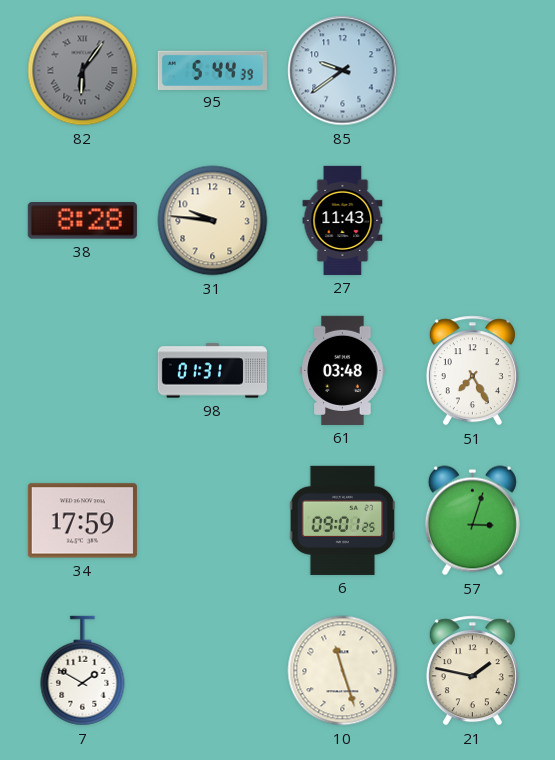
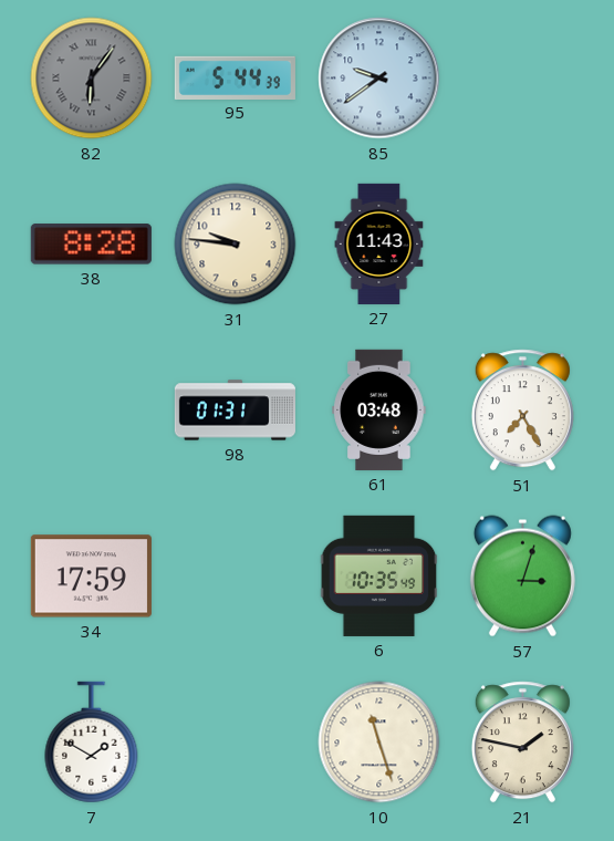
6: 09:01 -> 10:35 (379, 575)
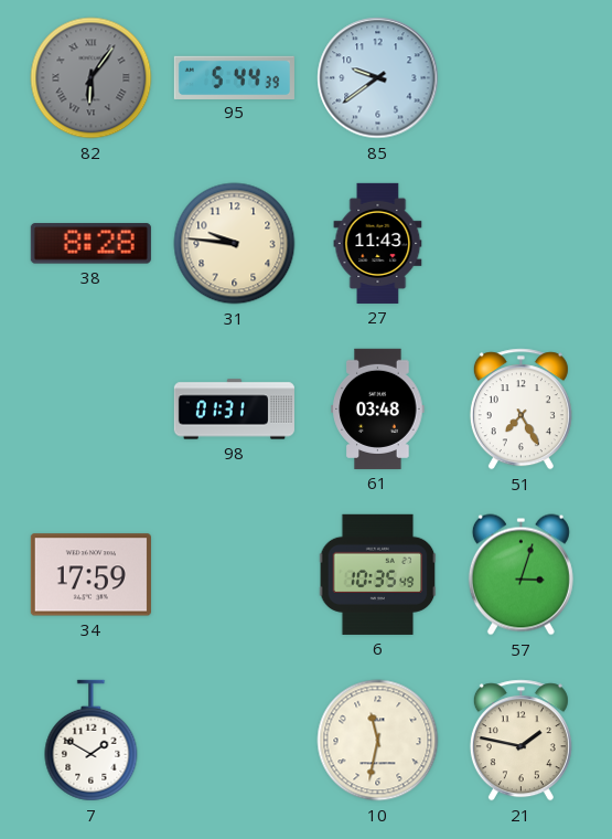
10: 11:27 -> 11:32 (378, 741)
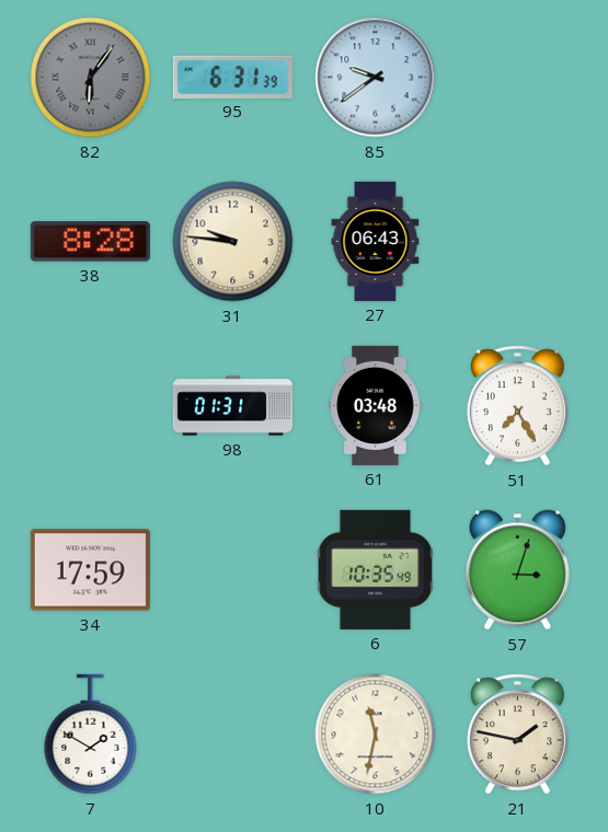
95: 5:44 -> 6:31 (232, 77)
27: 11:43 -> 06:43 (376, 241)
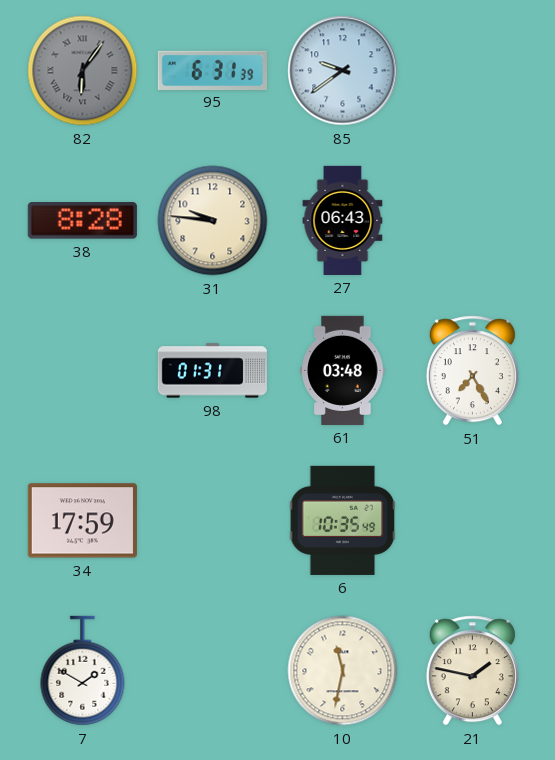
57: 3:03 -> none (517, 570)
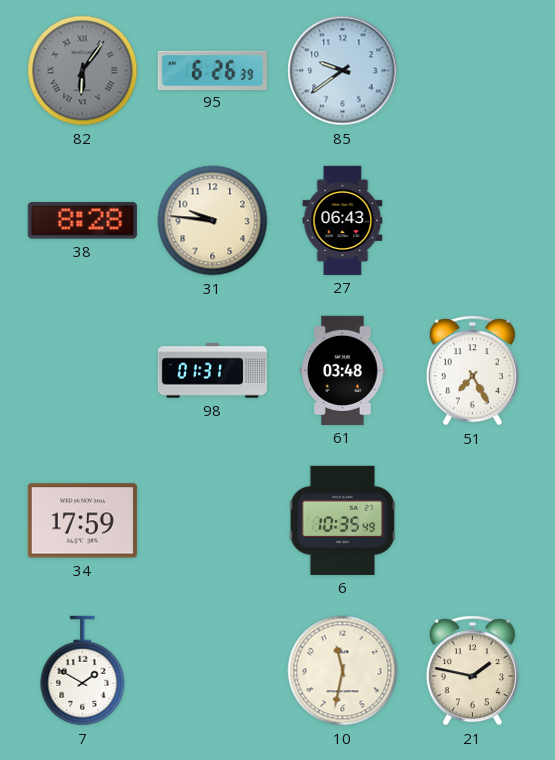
95: 6:31 -> 6:26 (212, 70)
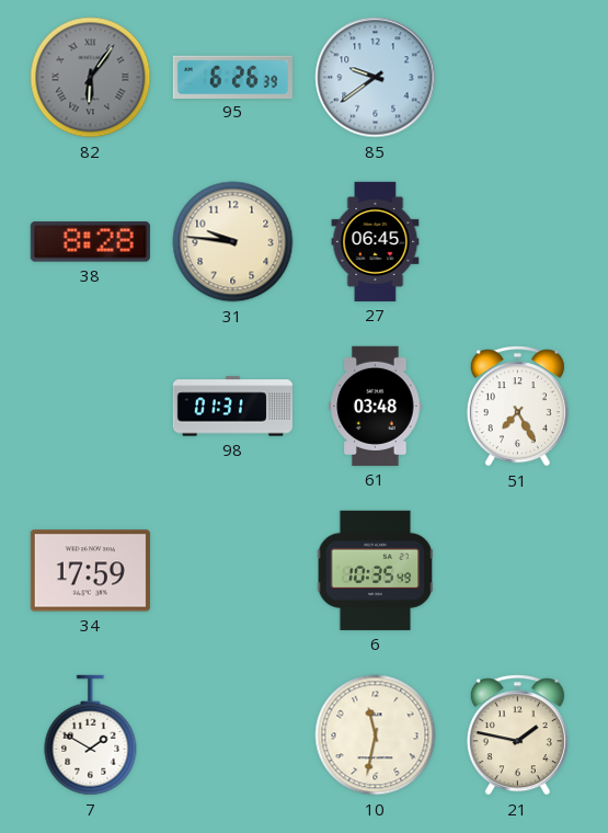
27: 06:43 -> 06:45 (376, 241)
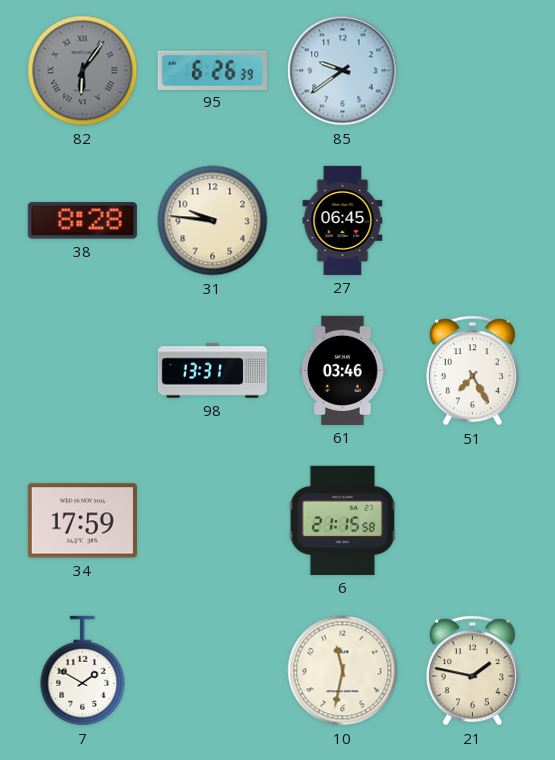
98: 01:31 -> 13:31 (212, 371)
61: 03:48 -> 03:46 (343, 370)
6: 10:35 -> 21:15 (343, 520)
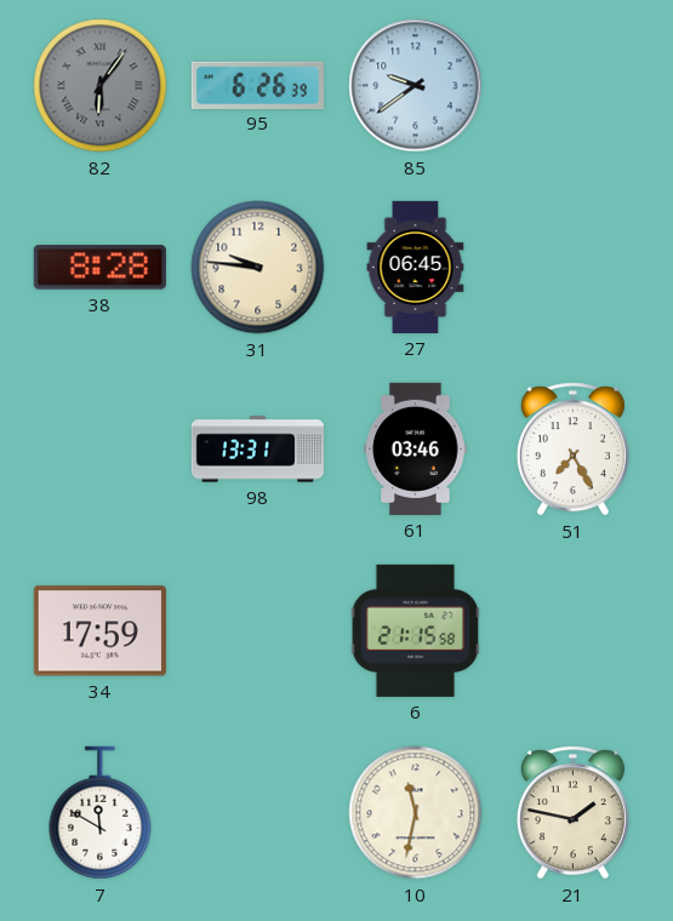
7: 1:50 -> 11:50 (101, 813)
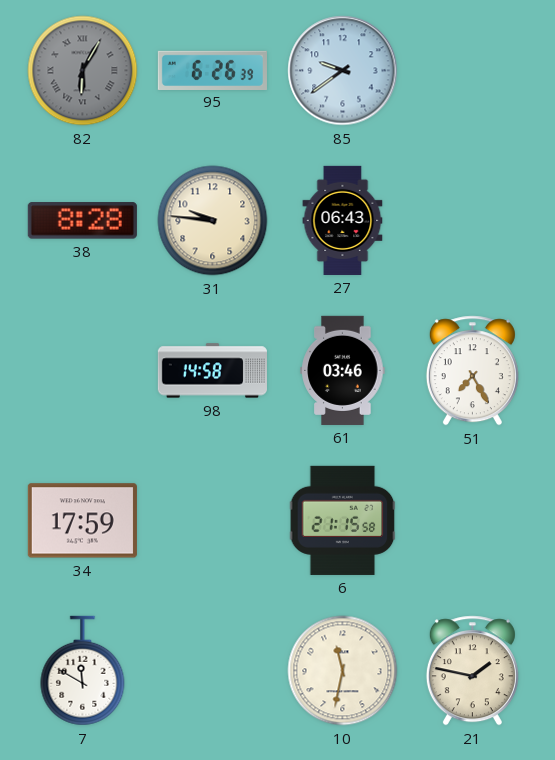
82: 6:06 -> 6:05 (83, 71)
27: 06:45 -> 06:43 (343, 220)
98: 13:31 -> 14:58 (212, 371)
